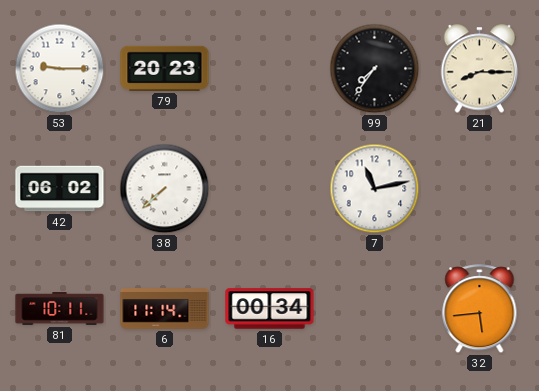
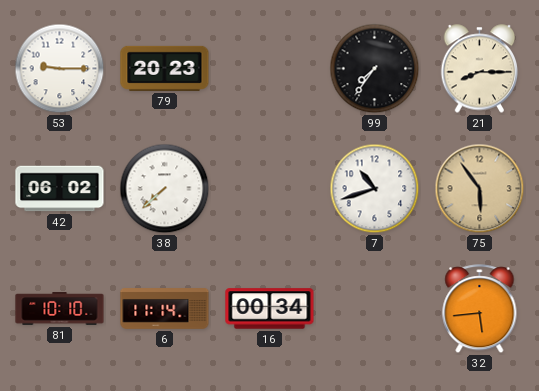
7: 11:13 -> 10:42 (375, 189)
75: none -> 5:54 (480, 189)
81: 10:11 -> 10:10 (60, 309)
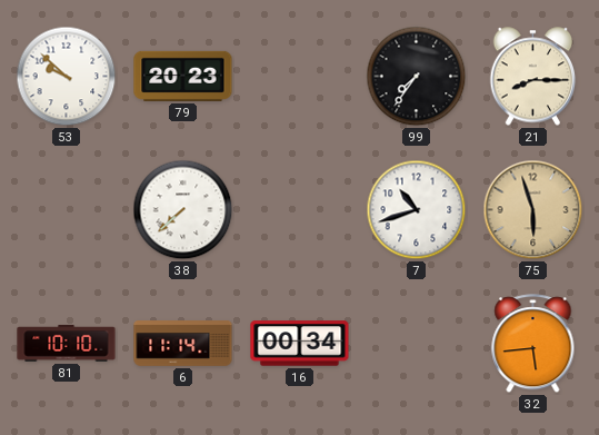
53: 9:15 -> 9:52 (67, 77)
42: 06:02 -> none (60, 189)
75: 5:54 -> 5:57 (533, 210)
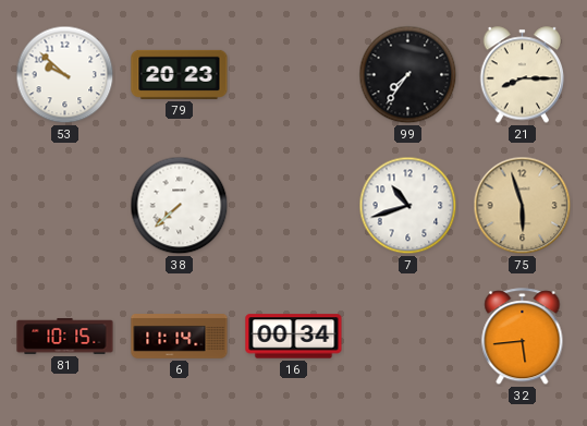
81: 10:10 -> 10:15 (65, 337)
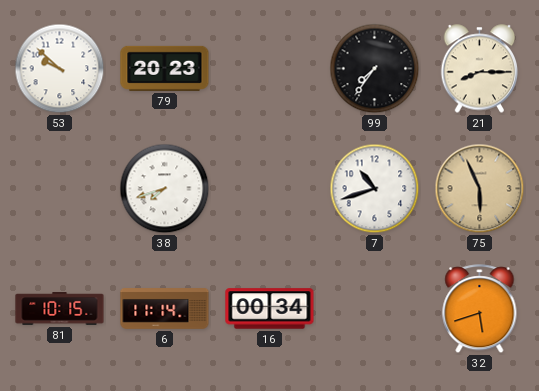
38: 7:38 -> 7:42 (165, 189)
75: 5:57 -> 5:56 (480, 189)
32: 5:44 -> 5:42 (480, 309)
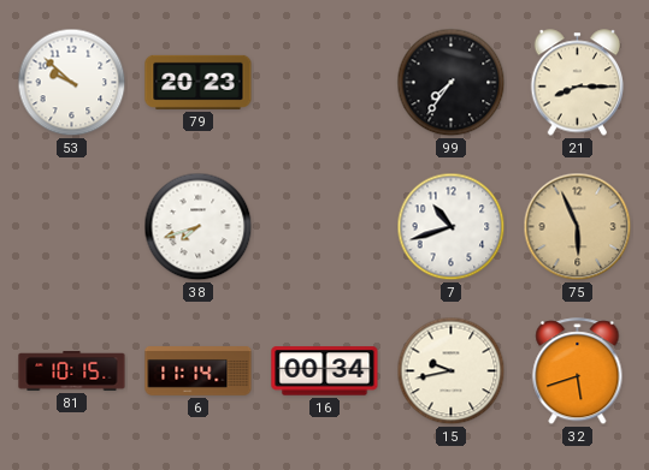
15: none -> 9:43 (452, 371)
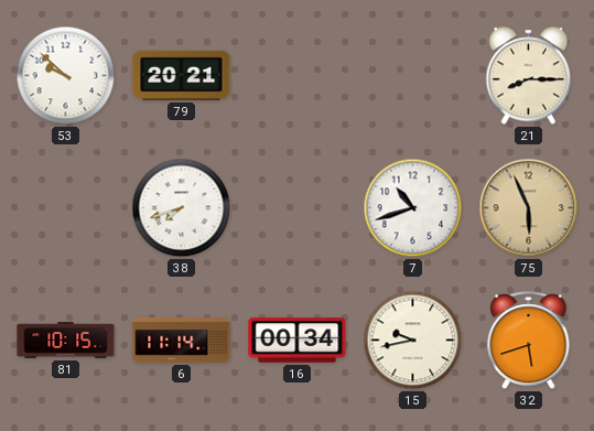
79: 20:23 -> 20:21 (182, 75)
99: 7:36 -> none (452, 83)
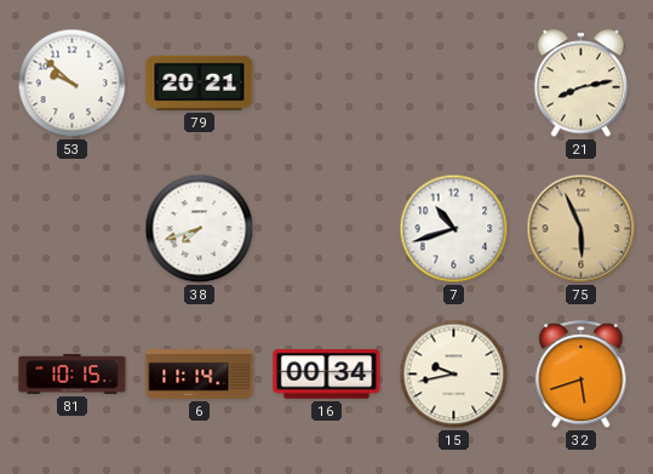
21: 8:15 -> 8:13 (582, 84)
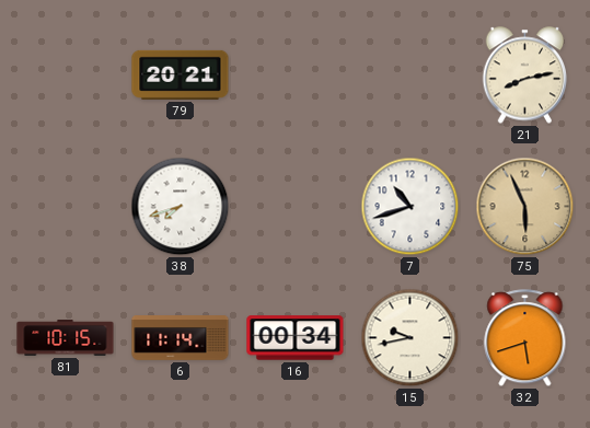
53: 9:52 -> none (73, 84)
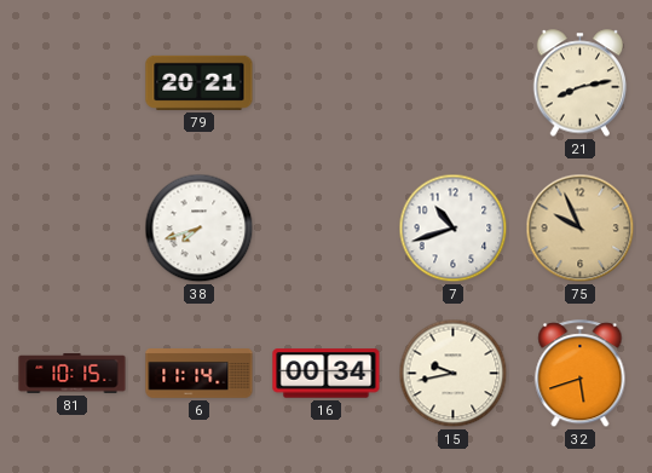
75: 5:56 -> 9:56 (581, 229)
